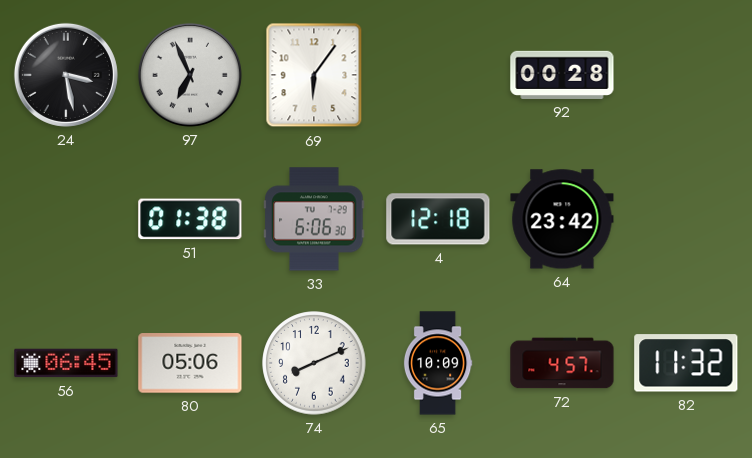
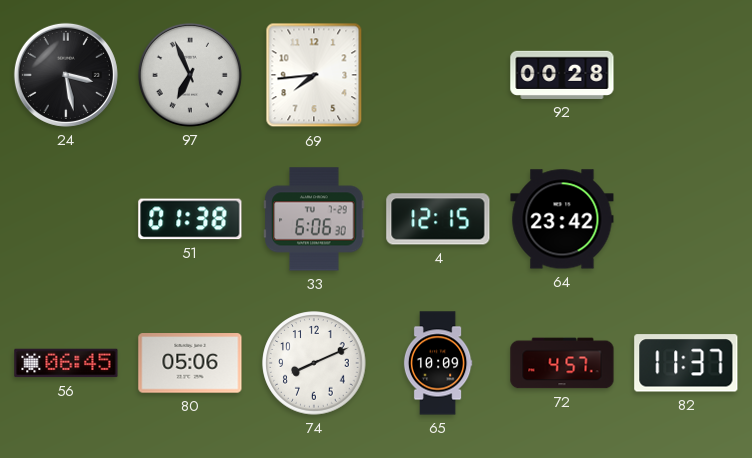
69: 6:06 -> 7:44 (314, 75)
4: 12:18 -> 12:15 (438, 219)
82: 11:32 -> 11:37 (686, 363)
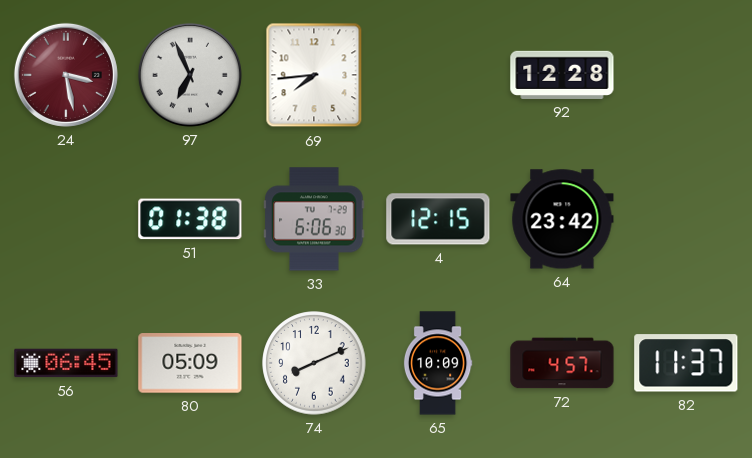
24 dial: black -> burgundy (66, 75)
92: 00:28 -> 12:28 (562, 75)
80: 05:06 -> 05:09 (190, 363)
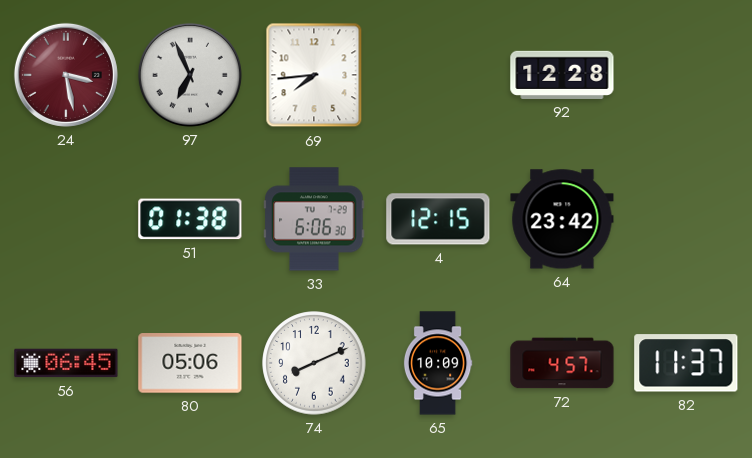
80: 05:09 -> 05:06 (190, 363)
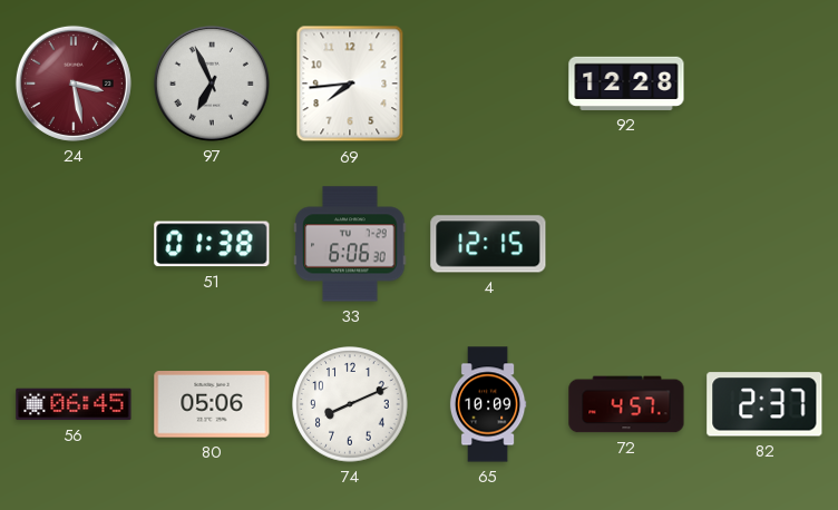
64: 23:42 -> none (562, 219)
82: 11:37 -> 2:37 (764, 404)
